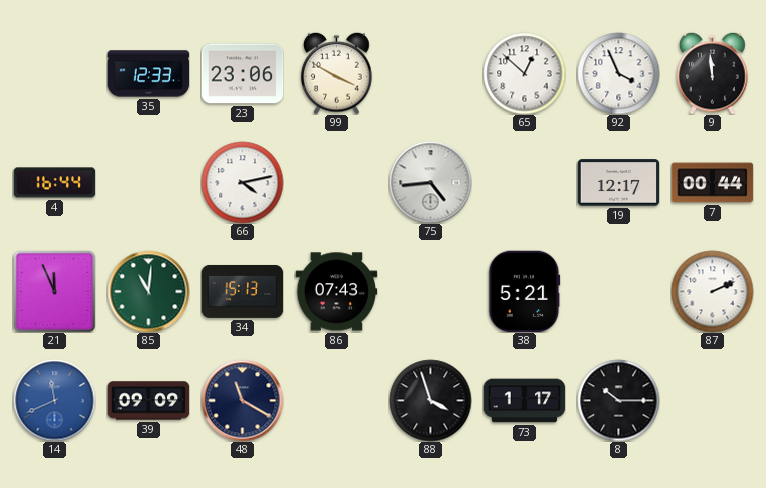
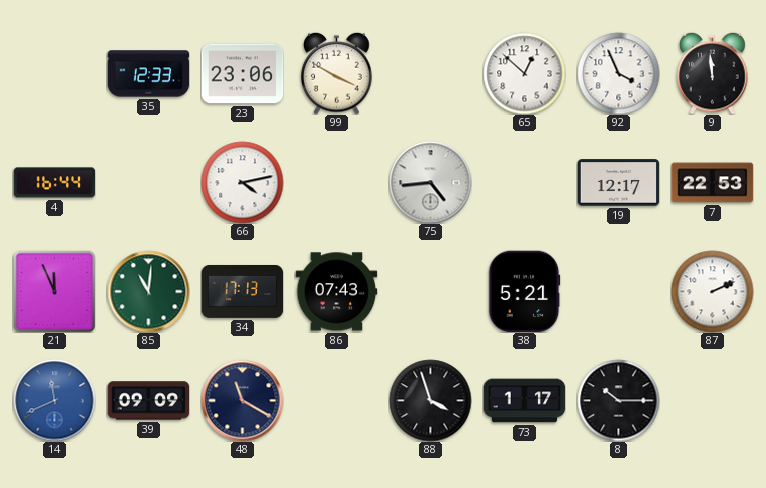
7: 00:44 -> 22:53 (712, 183)
34: 15:13 -> 17:13 (242, 291)
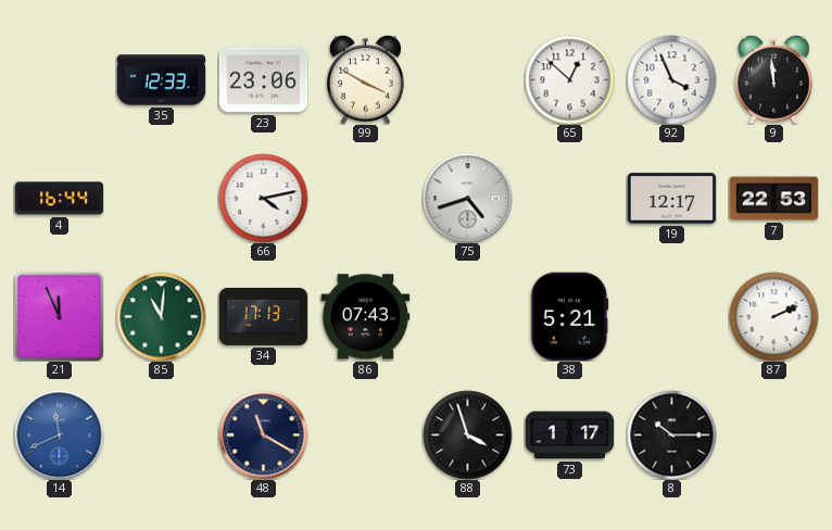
75: 4:44 -> 4:42 (467, 198)
39: 09:09 -> none (148, 401)
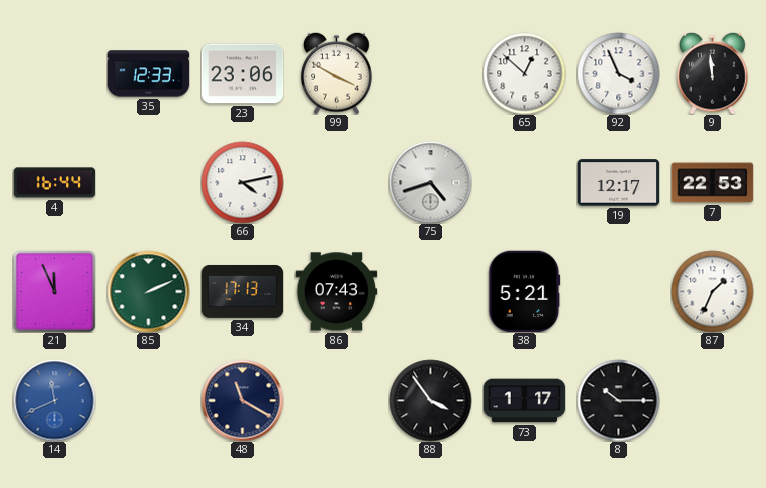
85: 11:01 -> 2:11 (148, 291)
87: 2:11 -> 1:34 (712, 291)
88: 3:57 -> 3:54 (430, 400)
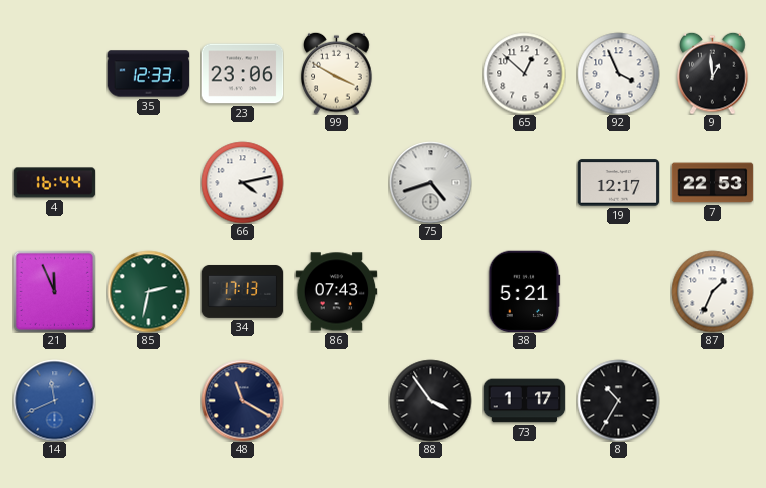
9: 11:59 -> 12:59 (713, 73)
85: 2:11 -> 2:32 (148, 291)
8: 10:15 -> 10:35 (618, 400)
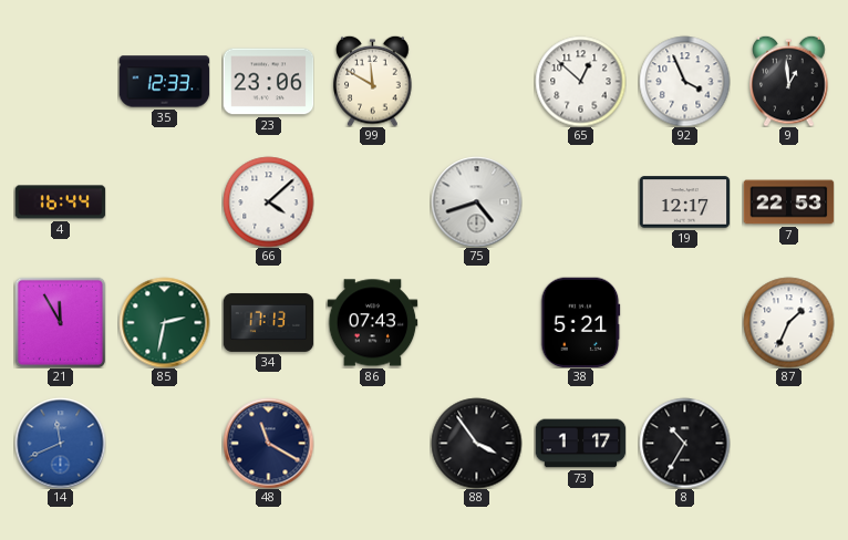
99: 3:50 -> 11:50 (373, 81)
66: 4:13 -> 4:08 (268, 201)
21: 11:56 -> 11:55 (60, 322)
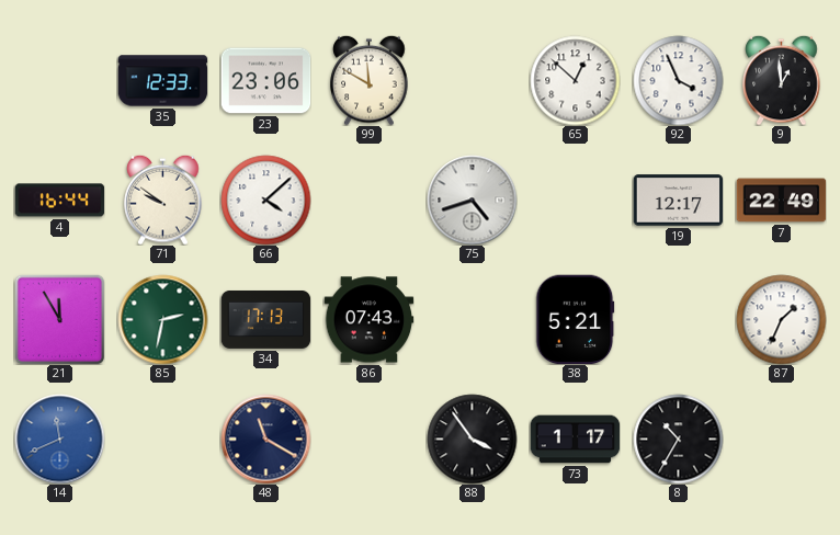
71: none -> 9:51 (163, 200)
7: 22:53 -> 22:49 (781, 201)
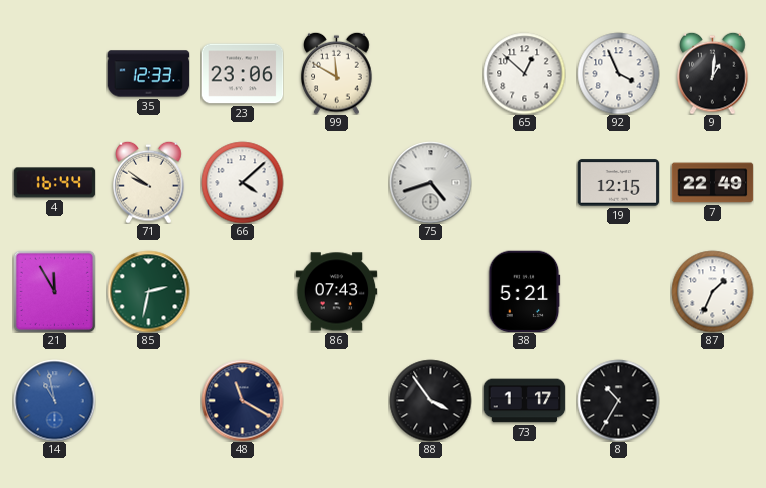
9: 12:59 -> 1:01 (713, 73)
19: 12:17 -> 12:15 (618, 183)
34: 17:13 -> none (265, 319)
14: 11:41 -> 10:58 (54, 400)
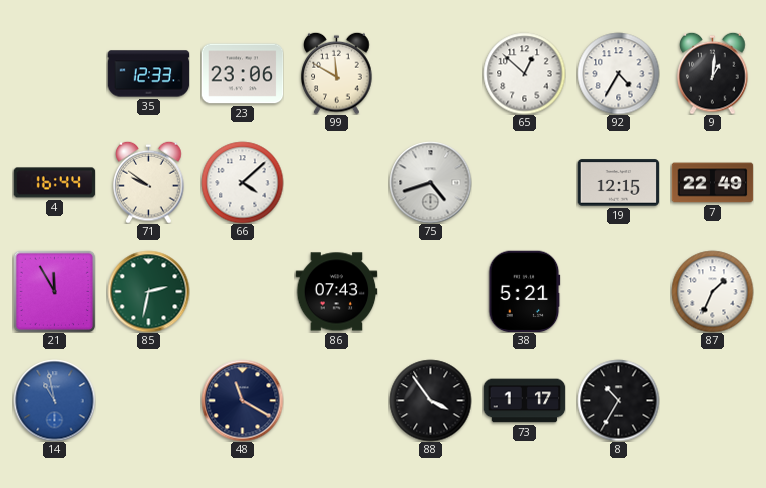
92: 3:56 -> 4:35 (618, 73)
